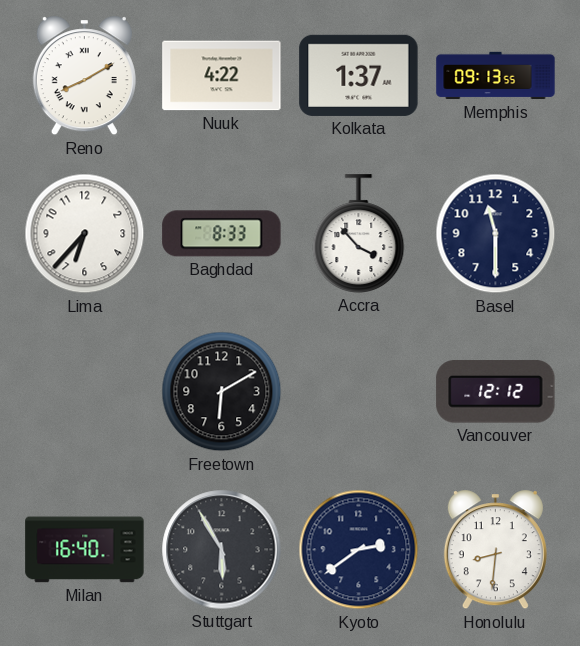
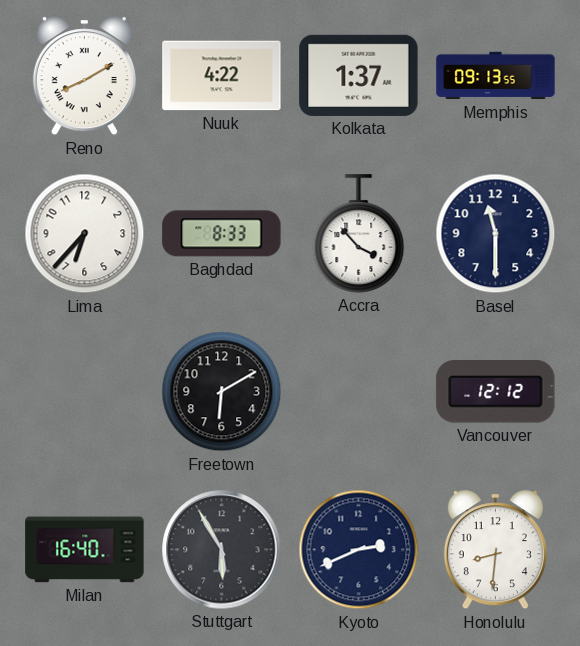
Kyoto: 2:39 -> 2:41 (359, 550)
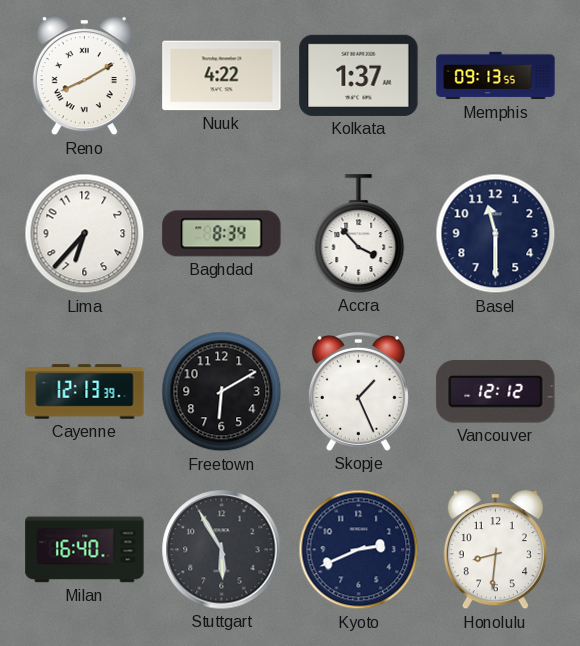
Baghdad: 8:33 -> 8:34 (222, 234)
Cayenne: none -> 12:13 (85, 392)
Skopje: none -> 1:26 (358, 391)
